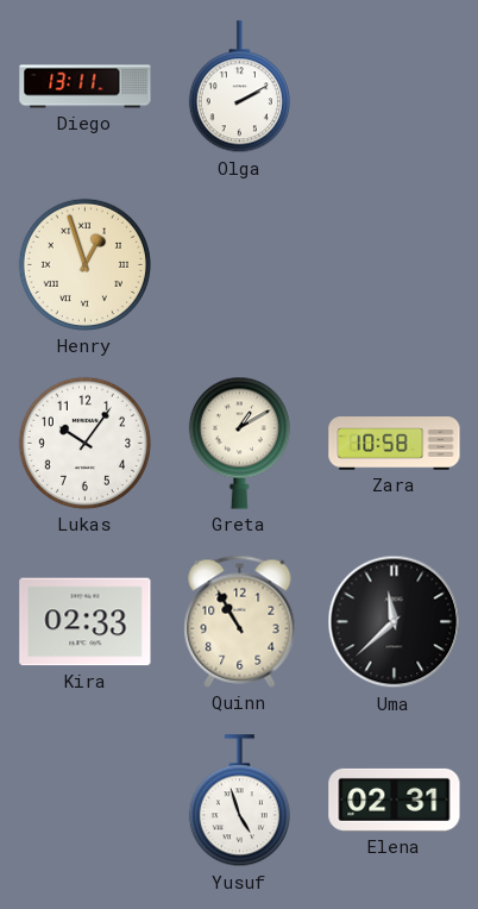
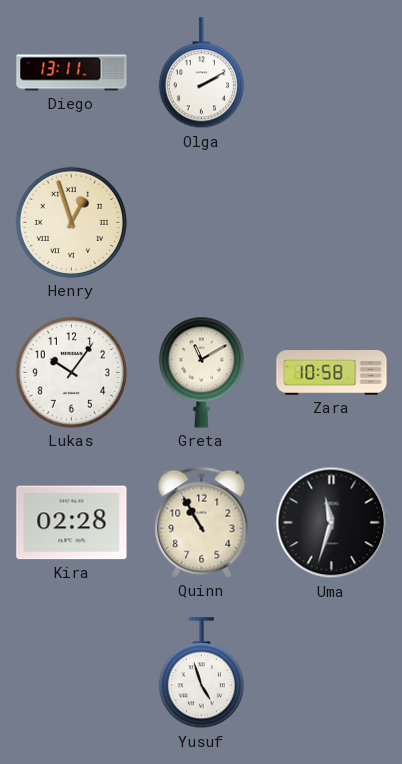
Greta: 1:10 -> 11:10 (201, 372)
Kira: 02:33 -> 02:28 (72, 523)
Uma: 11:38 -> 11:33 (332, 523)
Elena: 02:31 -> none (395, 800)
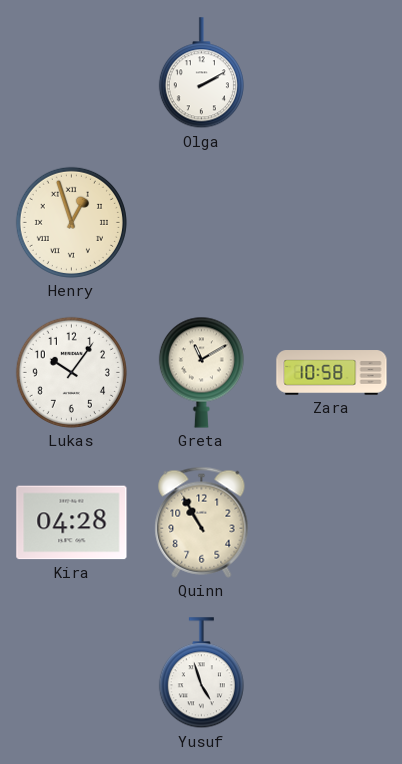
Diego: 13:11 -> none (72, 73)
Kira: 02:28 -> 04:28 (72, 523)
Uma: 11:33 -> none (332, 523)
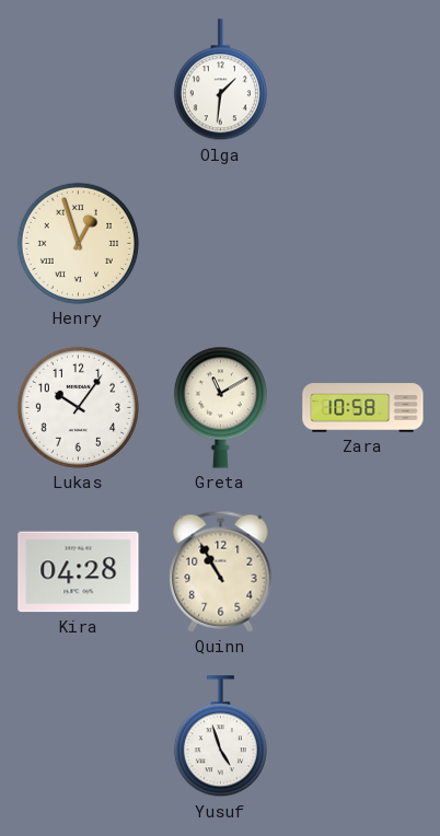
Olga: 2:10 -> 1:31 (220, 80)
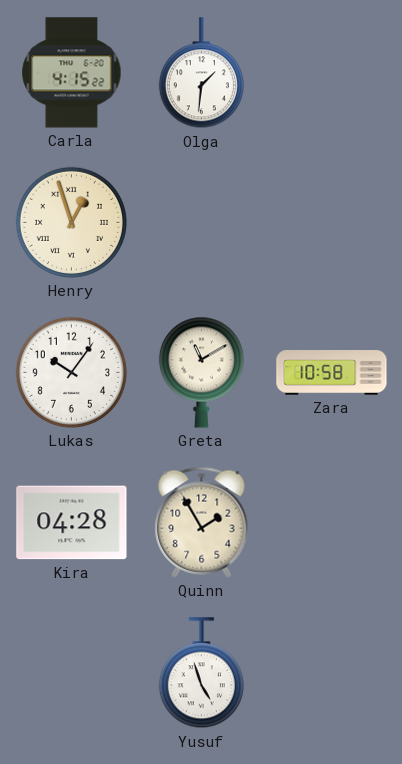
Carla: none -> 4:15 (72, 73)
Quinn: 10:55 -> 1:55 (202, 522)
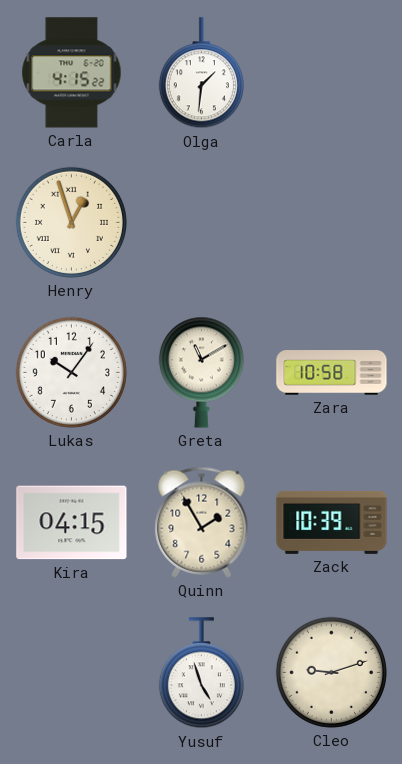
Kira: 04:28 -> 04:15 (72, 523)
Zack: none -> 10:39 (332, 522)
Cleo: none -> 9:12 (331, 672)
